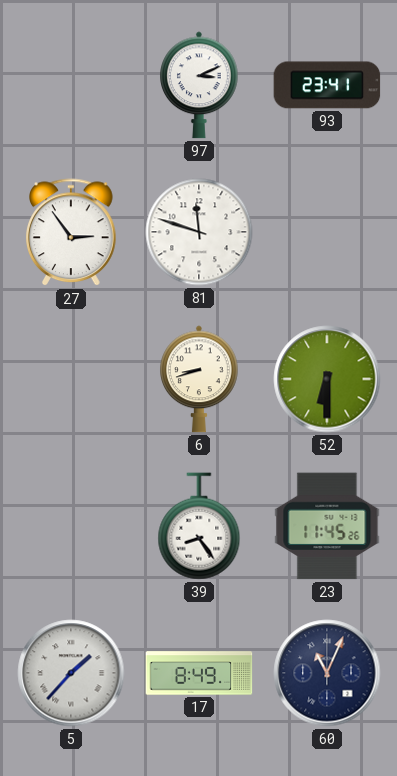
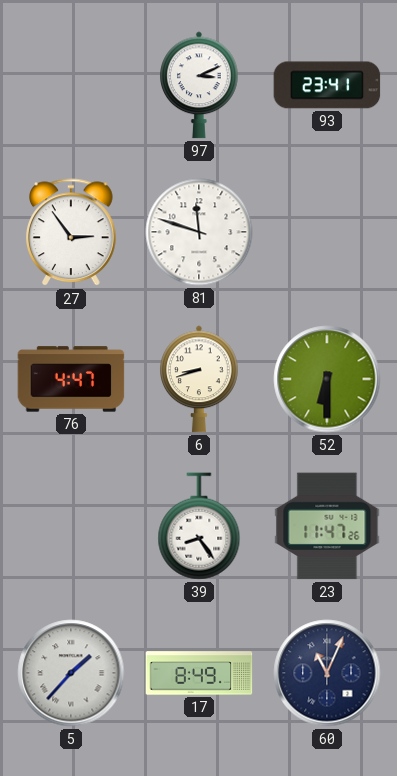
76: none -> 4:47 (71, 379)
23: 11:45 -> 11:47 (327, 526)
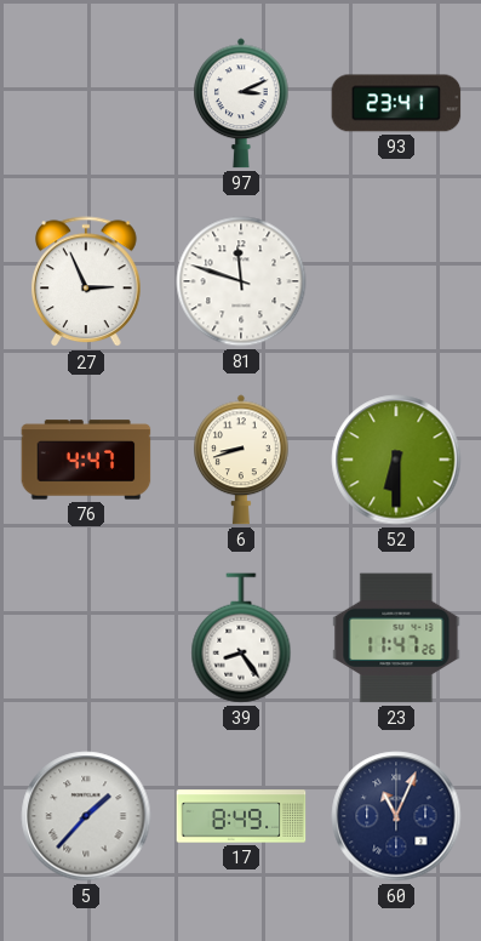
27: 2:54 -> 2:56 (87, 283)
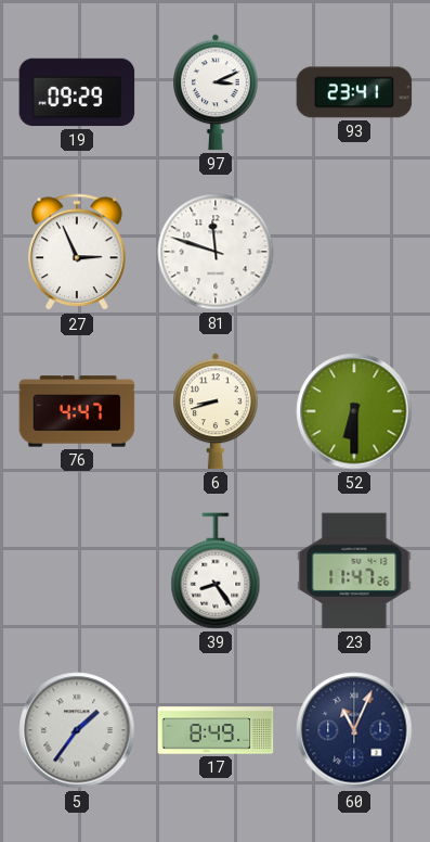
19: none -> 09:29 (77, 92)
5: 1:37 -> 1:36 (77, 730)
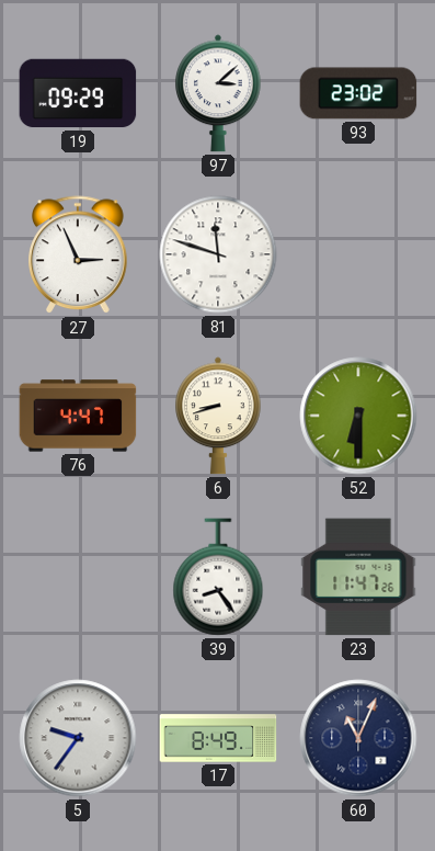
97: 3:11 -> 3:08 (219, 93)
93: 23:41 -> 23:02 (358, 93)
5: 1:36 -> 9:36 (78, 738)
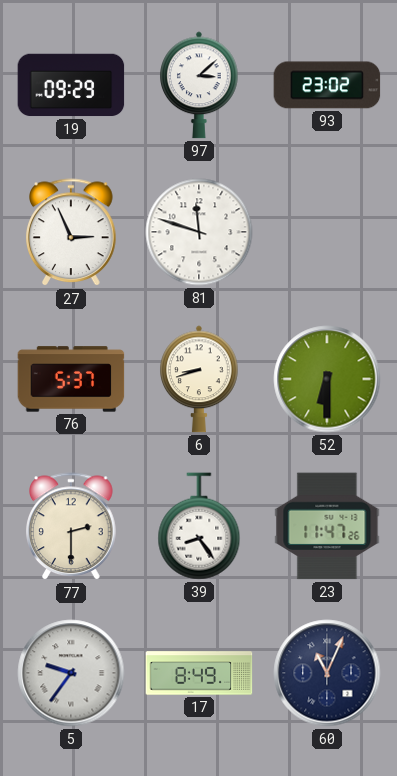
76: 4:47 -> 5:37 (71, 379)
77: none -> 2:30 (72, 527)
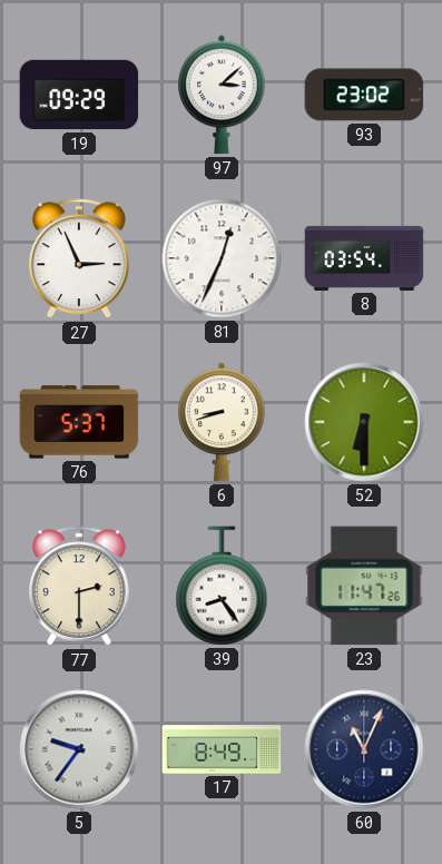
81: 11:48 -> 12:34 (222, 258)
8: none -> 03:54 (364, 258)
